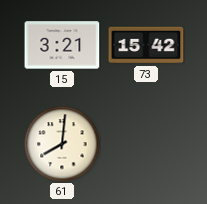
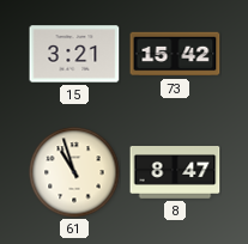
61: 8:01 -> 10:57 (74, 172)
8: none -> 8:47 (175, 173)
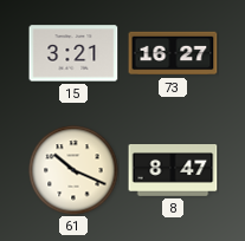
73: 15:42 -> 16:27 (173, 53)
61: 10:57 -> 10:19 (73, 170)
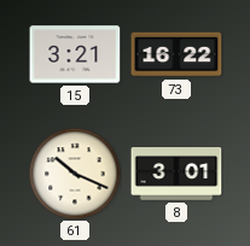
73: 16:27 -> 16:22 (176, 54)
8: 8:47 -> 3:01 (176, 175)
